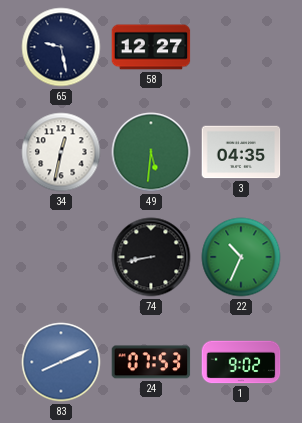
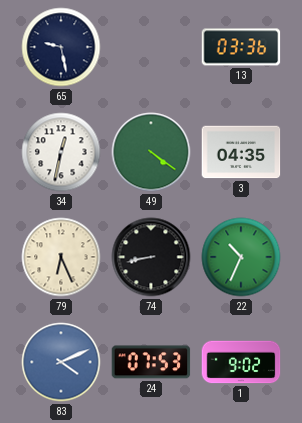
58: 12:27 -> none (151, 47)
13: none -> 03:36 (241, 47)
49: 5:31 -> 4:21 (151, 152)
79: none -> 6:26 (61, 257)
83: 8:11 -> 4:11 (61, 362)
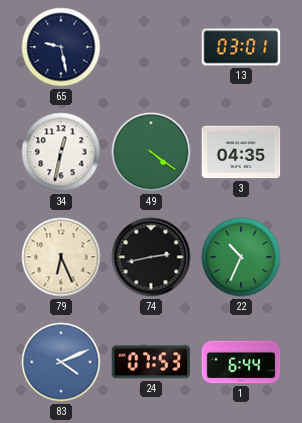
13: 03:36 -> 03:01 (241, 47)
74: 8:43 -> 2:43 (151, 257)
1: 9:02 -> 6:44 (241, 362)
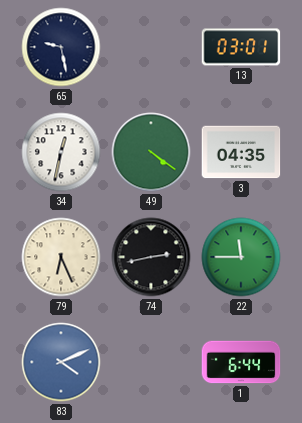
22: 10:34 -> 11:45 (241, 257)
24: 07:53 -> none (151, 362)
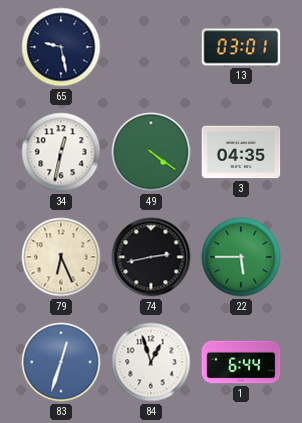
22: 11:45 -> 5:45 (241, 257)
83: 4:11 -> 12:33 (61, 362)
84: none -> 12:57 (151, 362)
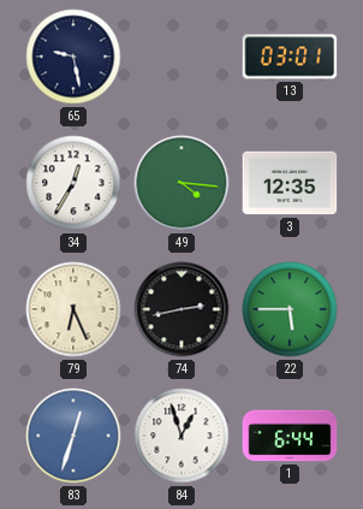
34: 12:32 -> 12:35 (73, 183)
49: 4:21 -> 4:16 (181, 183)
3: 04:35 -> 12:35 (290, 183)
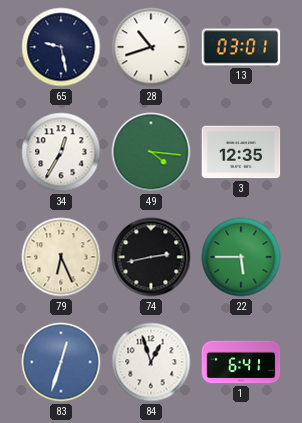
28: none -> 10:42 (151, 47)
1: 6:44 -> 6:41 (241, 362)
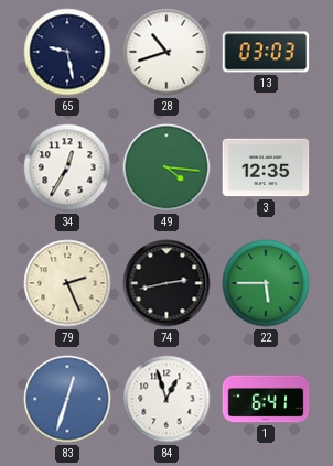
13: 03:01 -> 03:03 (266, 52)
79: 6:26 -> 2:26 (67, 283)
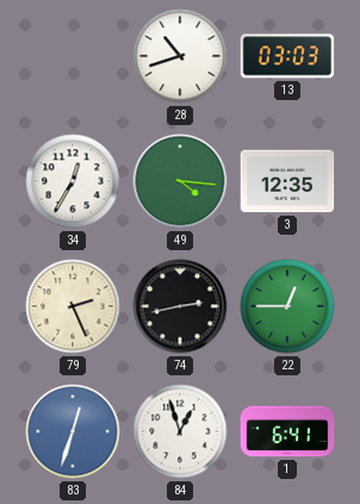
65: 9:28 -> none (67, 52)
22: 5:45 -> 12:45 (287, 306)
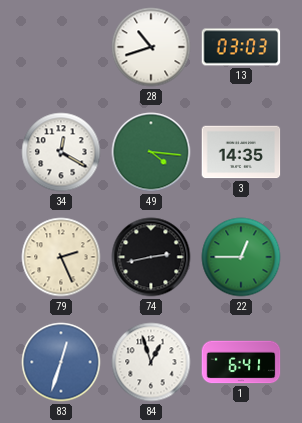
34: 12:35 -> 12:20 (61, 152)
3: 12:35 -> 14:35 (241, 152)
